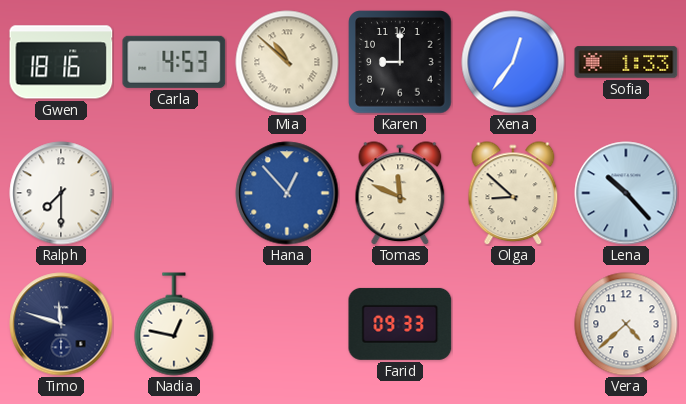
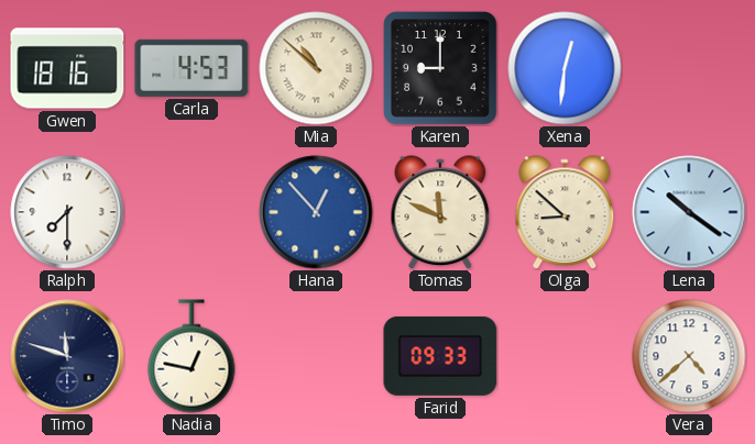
Xena: 12:36 -> 12:31 (565, 68)
Sofia: 1:33 -> none (626, 62)
Lena: 10:23 -> 10:21 (689, 212)
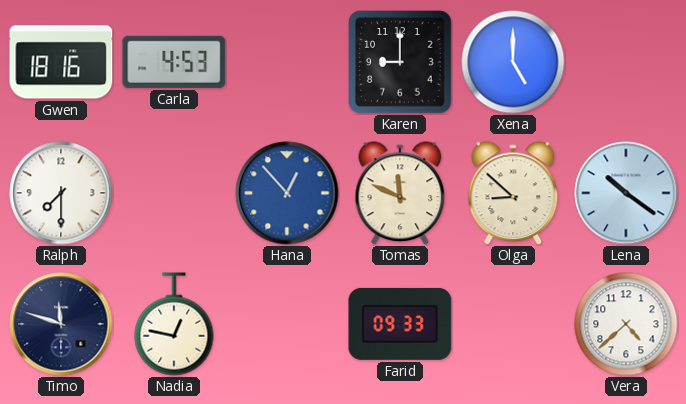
Mia: 10:52 -> none (316, 68)
Xena: 12:31 -> 5:00 (513, 62)
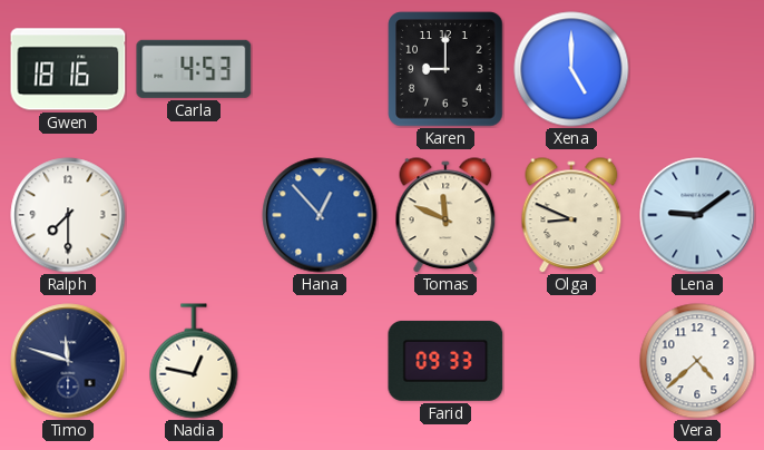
Olga: 8:52 -> 8:49 (571, 215)
Lena: 10:21 -> 9:09 (697, 215)
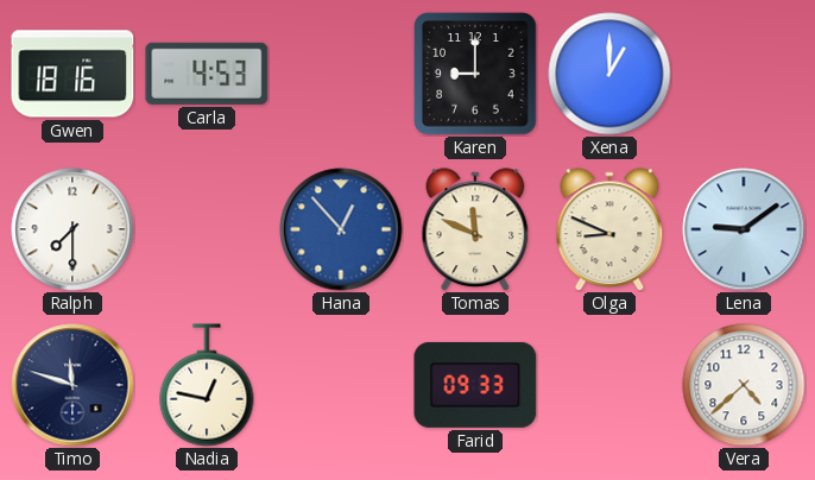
Xena: 5:00 -> 1:00 (609, 74)
